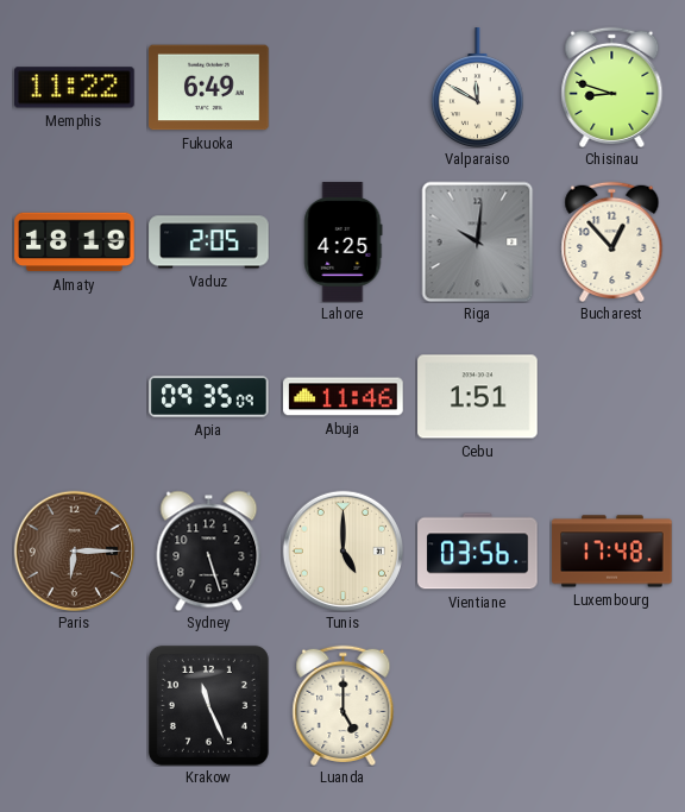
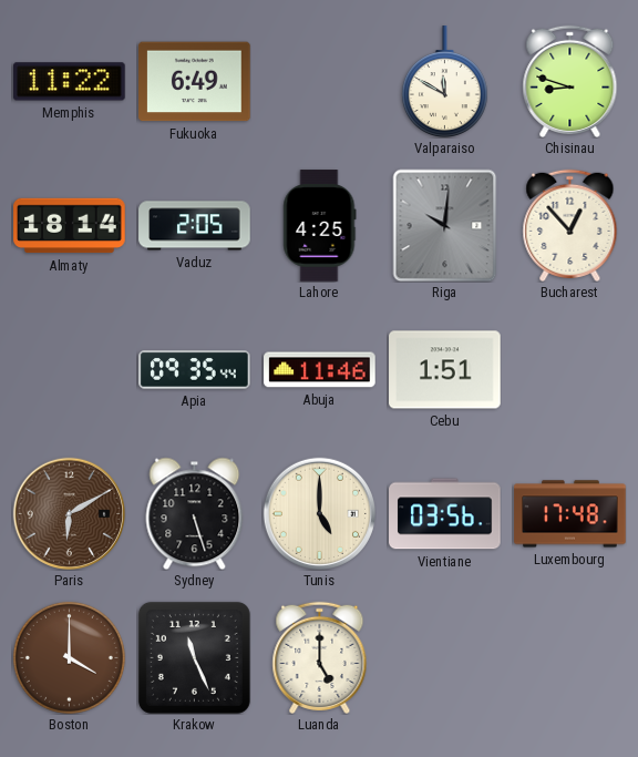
Almaty: 18:19 -> 18:14 (70, 226)
Apia: 09:35:09 -> 09:35:44 (195, 370)
Paris: 6:15 -> 6:10 (69, 513)
Boston: none -> 4:00 (69, 657)
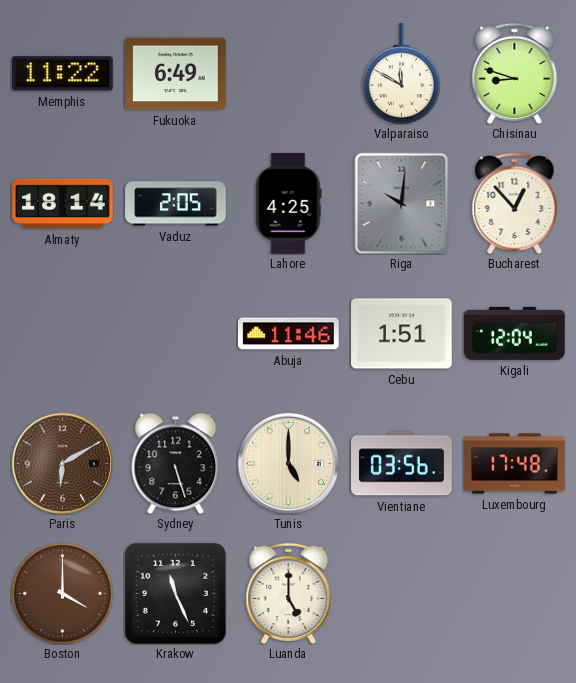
Apia: 09:35 -> none (195, 370)
Kigali: none -> 12:04 (515, 333)
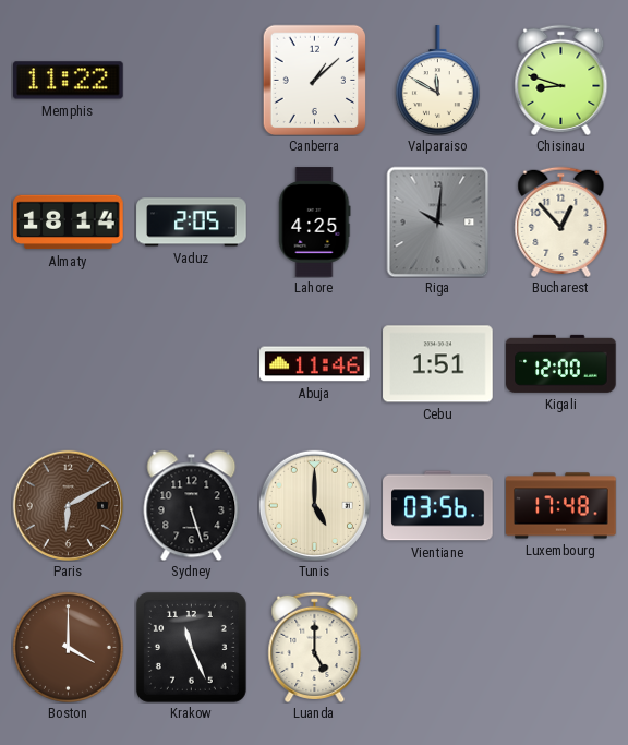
Fukuoka: 6:49 -> none (176, 74)
Canberra: none -> 1:08 (314, 80)
Kigali: 12:04 -> 12:00 (561, 363)
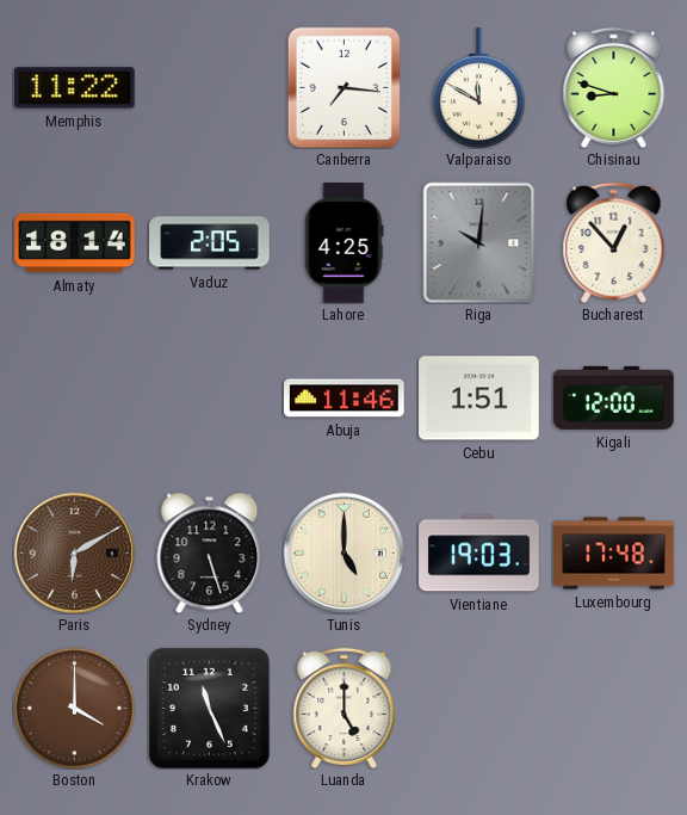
Canberra: 1:08 -> 7:16 (343, 87)
Vientiane: 03:56 -> 19:03 (479, 554)
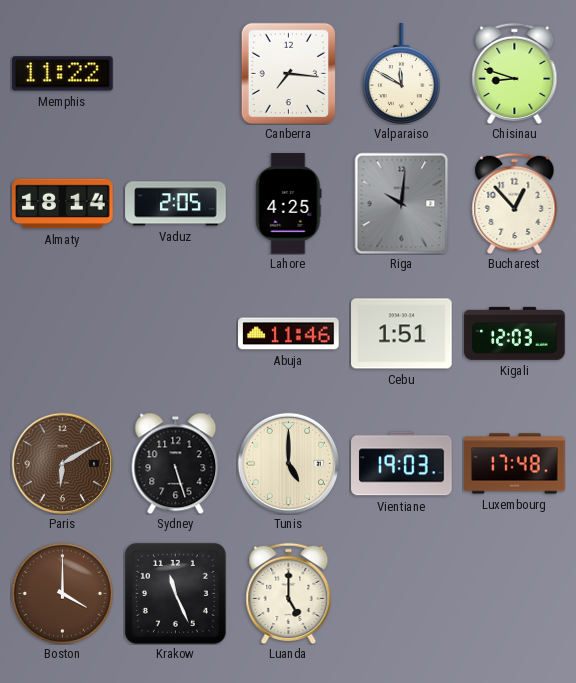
Kigali: 12:00 -> 12:03 (515, 333)
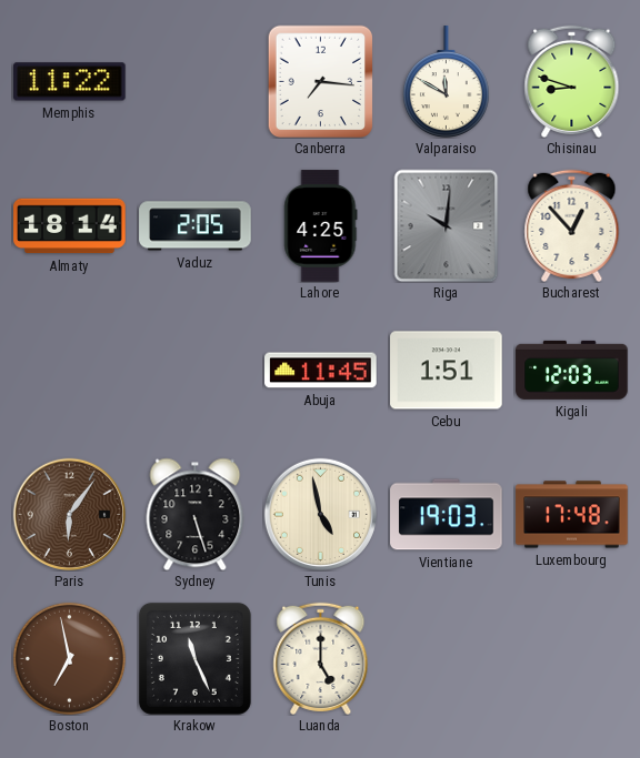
Abuja: 11:46 -> 11:45 (321, 371)
Paris: 6:10 -> 6:06 (69, 514)
Tunis: 5:00 -> 4:58 (320, 514)
Boston: 4:00 -> 6:58 (69, 658)
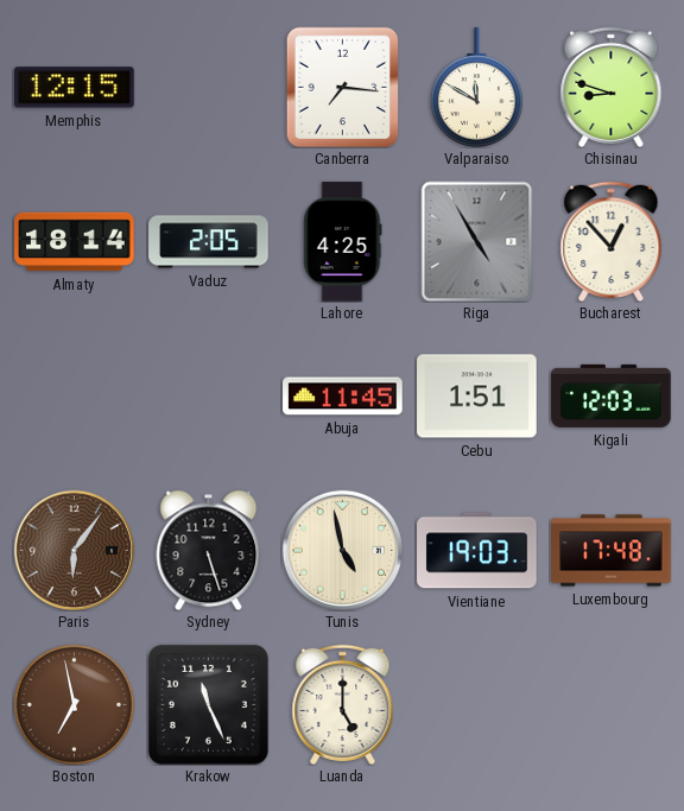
Memphis: 11:22 -> 12:15 (75, 88)
Riga: 10:01 -> 4:55 (477, 241)
